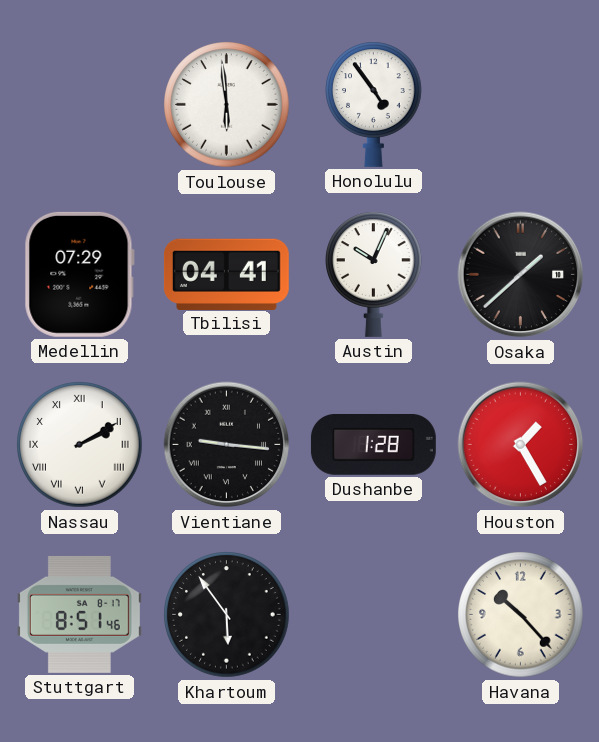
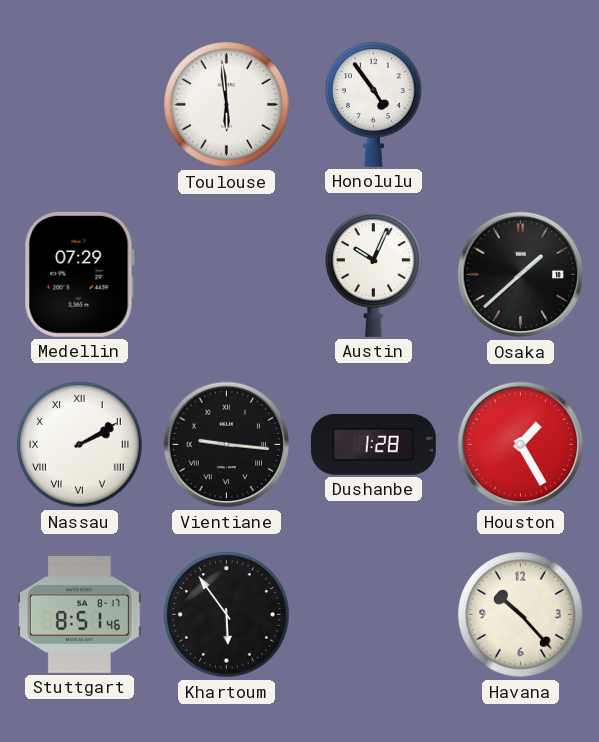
Tbilisi: 04:41 -> none (226, 274)
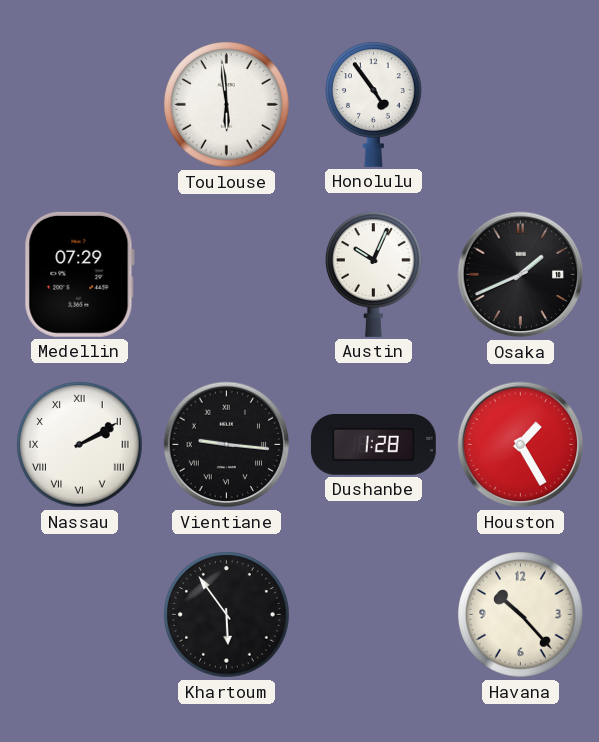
Osaka: 1:38 -> 1:41 (521, 275)
Stuttgart: 8:51 -> none (79, 614)
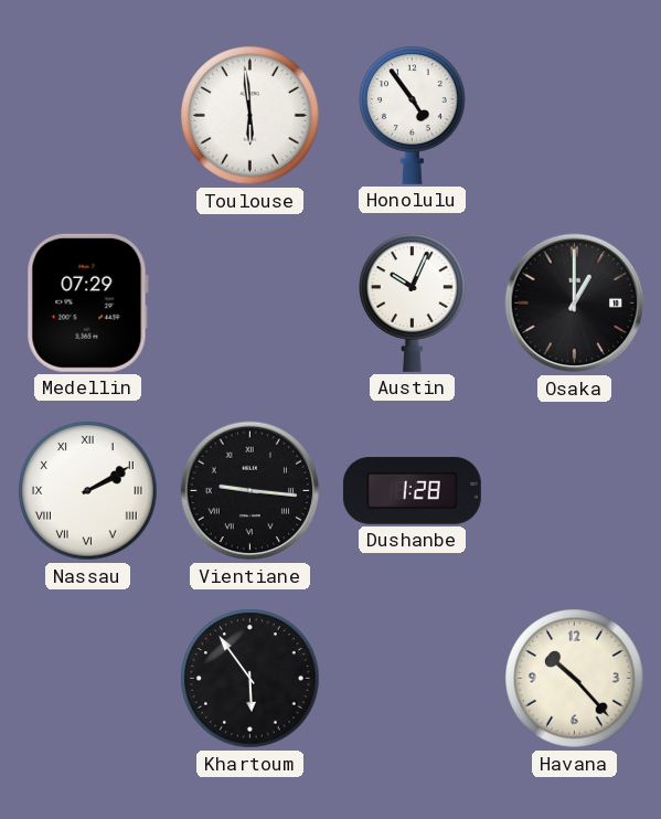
Osaka: 1:41 -> 1:00 (575, 304)
Houston: 1:25 -> none (521, 445)
